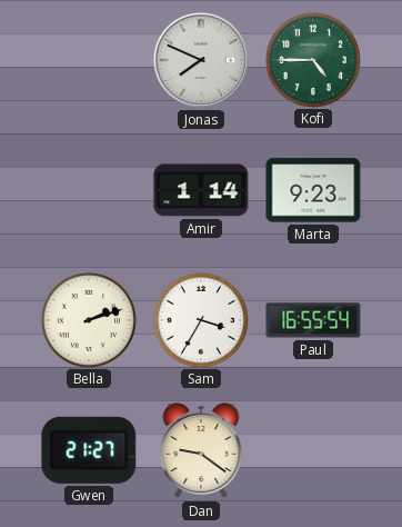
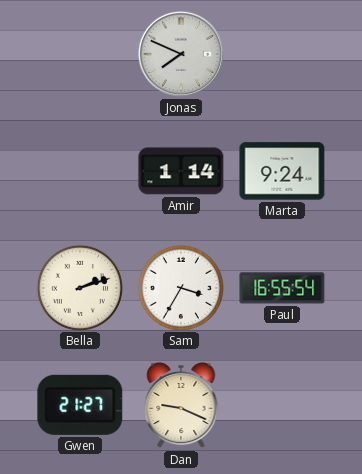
Kofi: 4:45 -> none (312, 59)
Marta: 9:23 -> 9:24 (282, 171)
Dan: 9:21 -> 9:19 (181, 405)
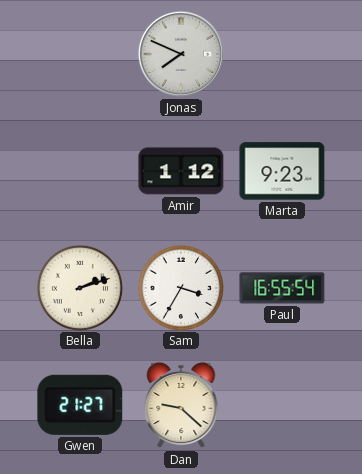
Amir: 1:14 -> 1:12 (181, 171)
Marta: 9:24 -> 9:23 (282, 171)
Dan: 9:19 -> 9:22 (181, 405)
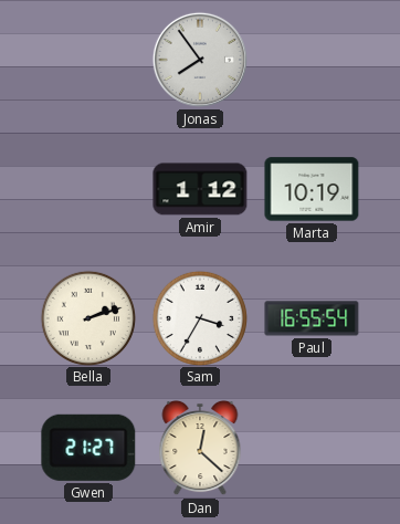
Jonas: 7:49 -> 7:54 (200, 60)
Marta: 9:23 -> 10:19 (312, 189)
Dan: 9:22 -> 12:22 (200, 448)
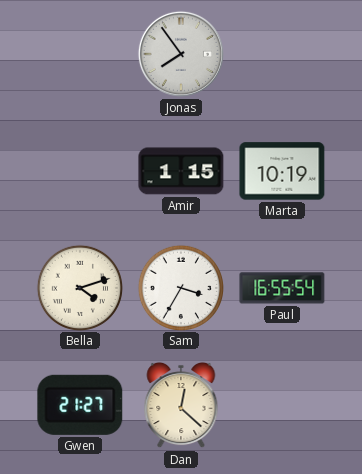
Amir: 1:12 -> 1:15 (181, 171)
Bella: 2:12 -> 4:12 (79, 287)
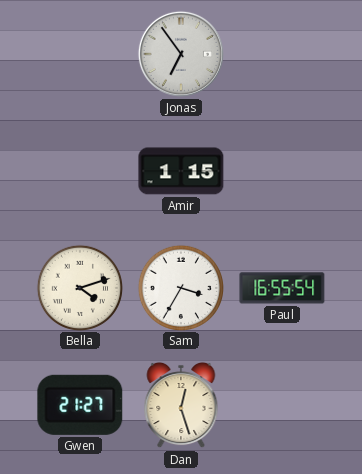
Jonas: 7:54 -> 6:54 (181, 54)
Marta: 10:19 -> none (282, 171)
Dan: 12:22 -> 12:27 (181, 405)
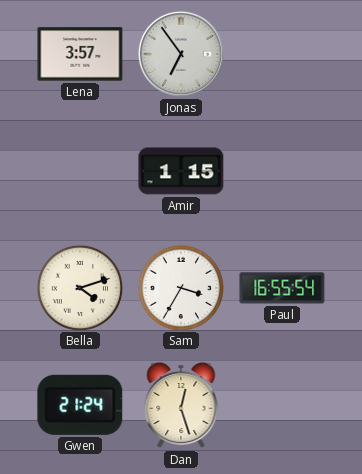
Lena: none -> 3:57 (80, 54)
Gwen: 21:27 -> 21:24 (80, 405)
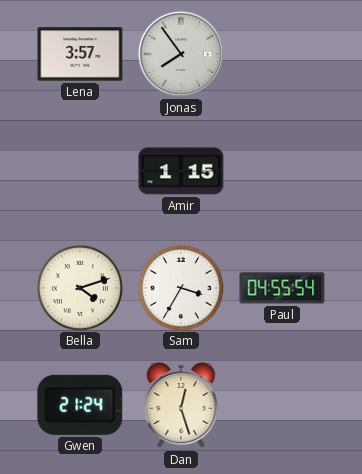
Jonas: 6:54 -> 7:54 (181, 54)
Paul: 16:55 -> 04:55 (282, 288)
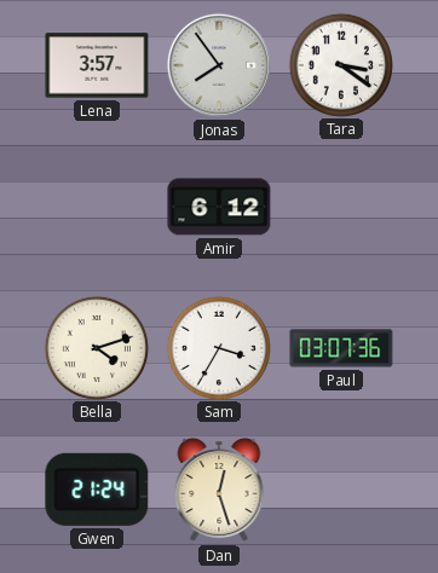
Tara: none -> 3:21 (340, 64)
Amir: 1:15 -> 6:12 (219, 207)
Paul: 04:55 -> 03:07 (341, 348)
